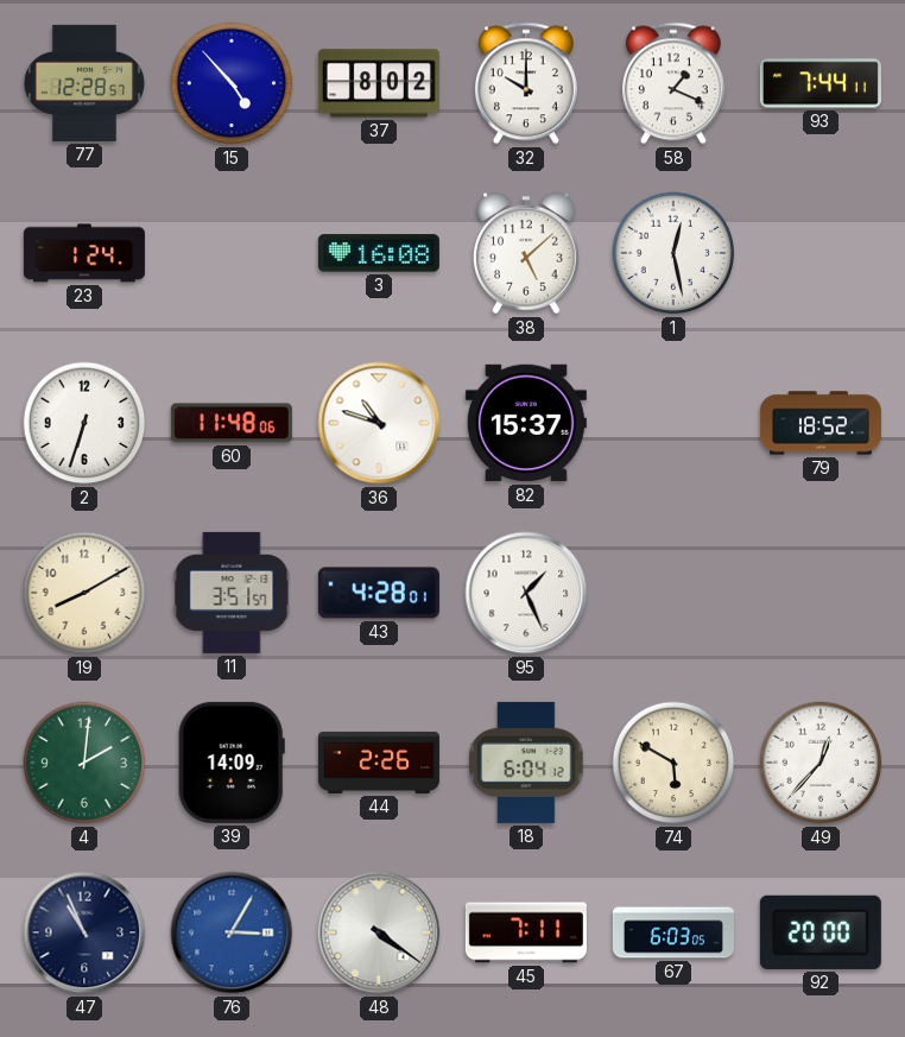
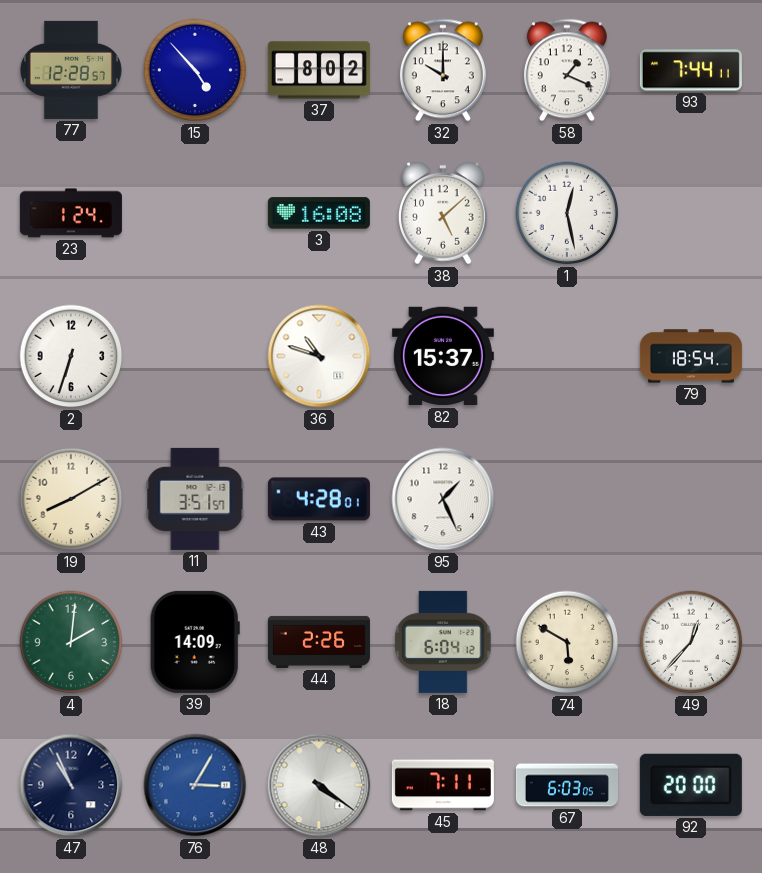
60: 11:48 -> none (232, 423)
79: 18:52 -> 18:54 (691, 356)
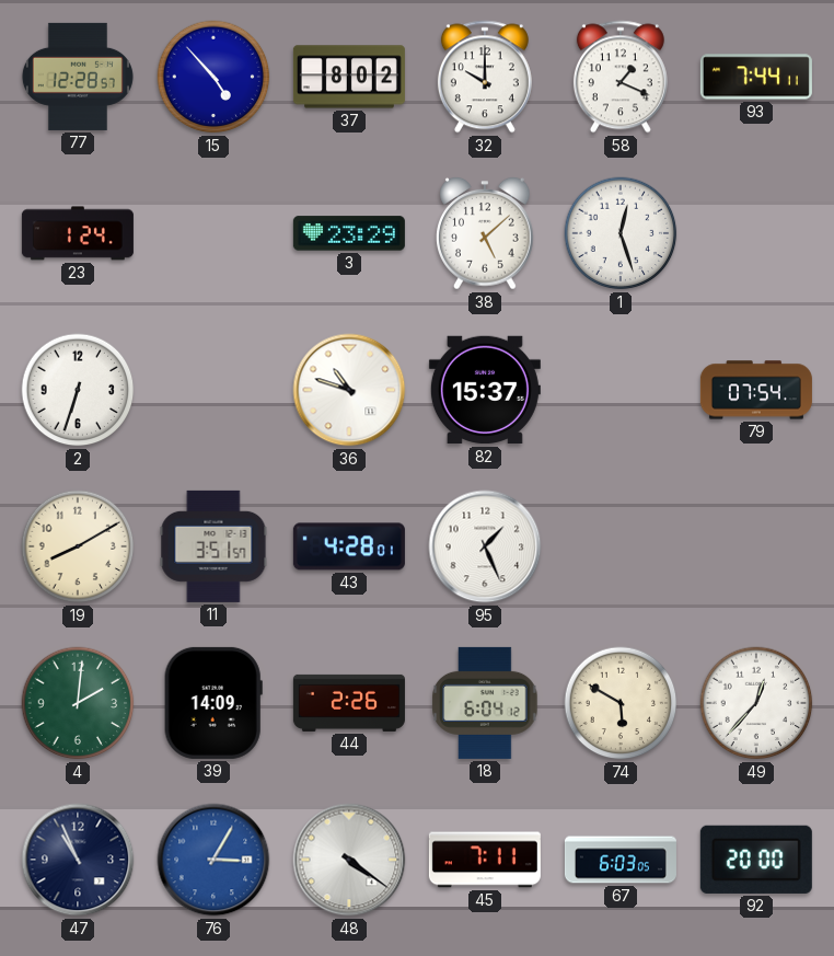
3: 16:08 -> 23:29 (349, 233)
1: 12:28 -> 12:27 (621, 233)
79: 18:54 -> 07:54 (756, 390)
